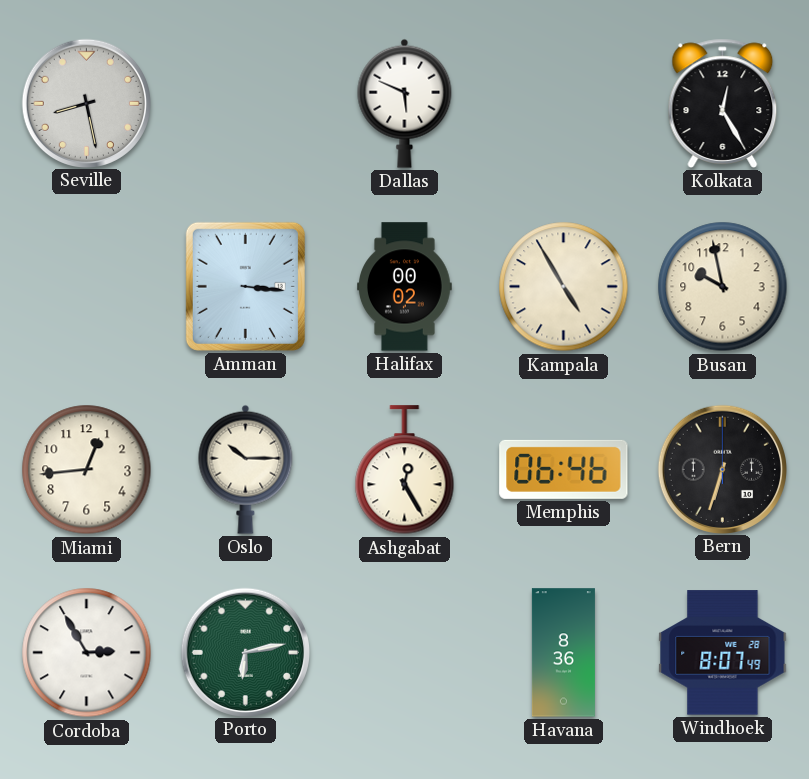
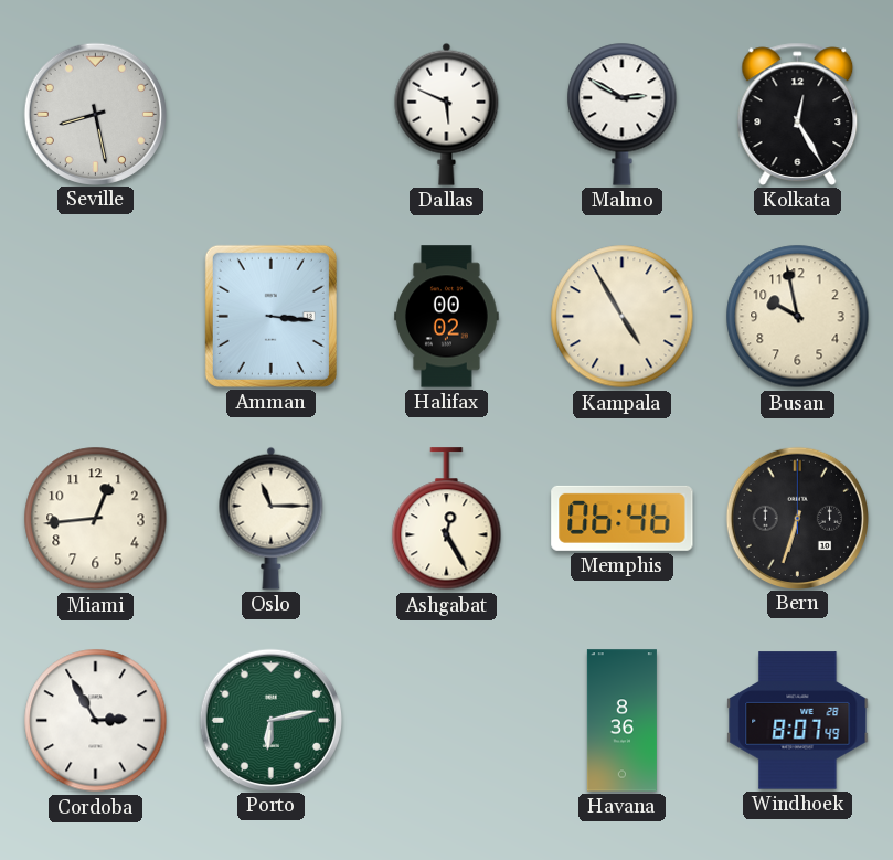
Malmo: none -> 2:50 (623, 114)
Oslo: 10:15 -> 11:15 (272, 518)
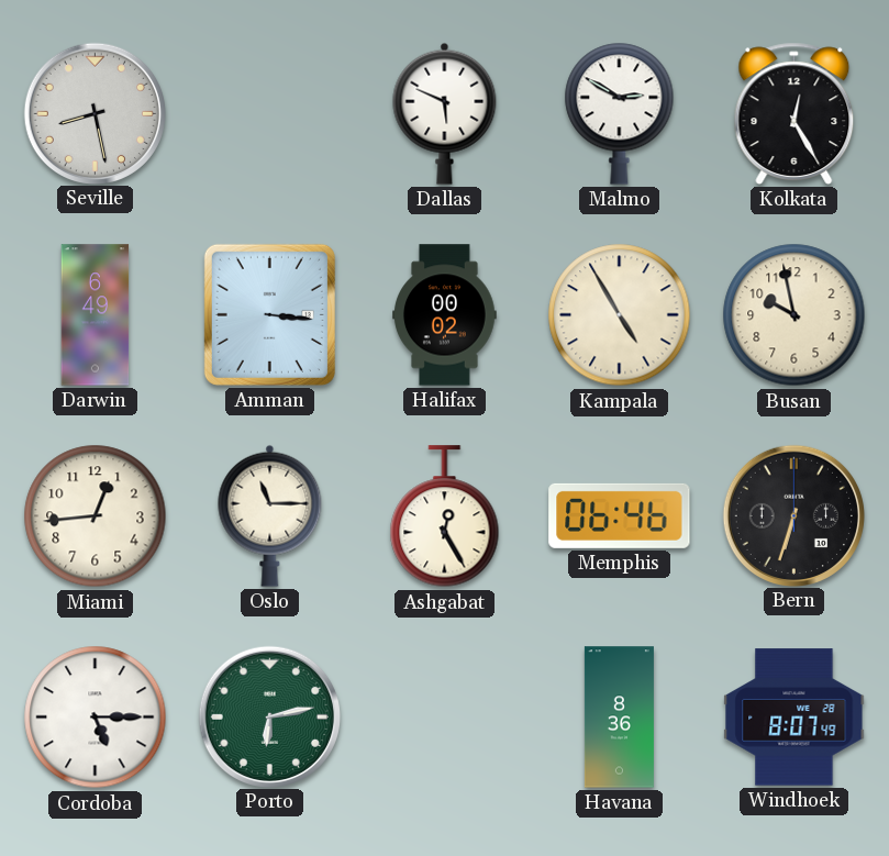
Darwin: none -> 6:49 (96, 315)
Cordoba: 2:55 -> 5:15 (96, 718)
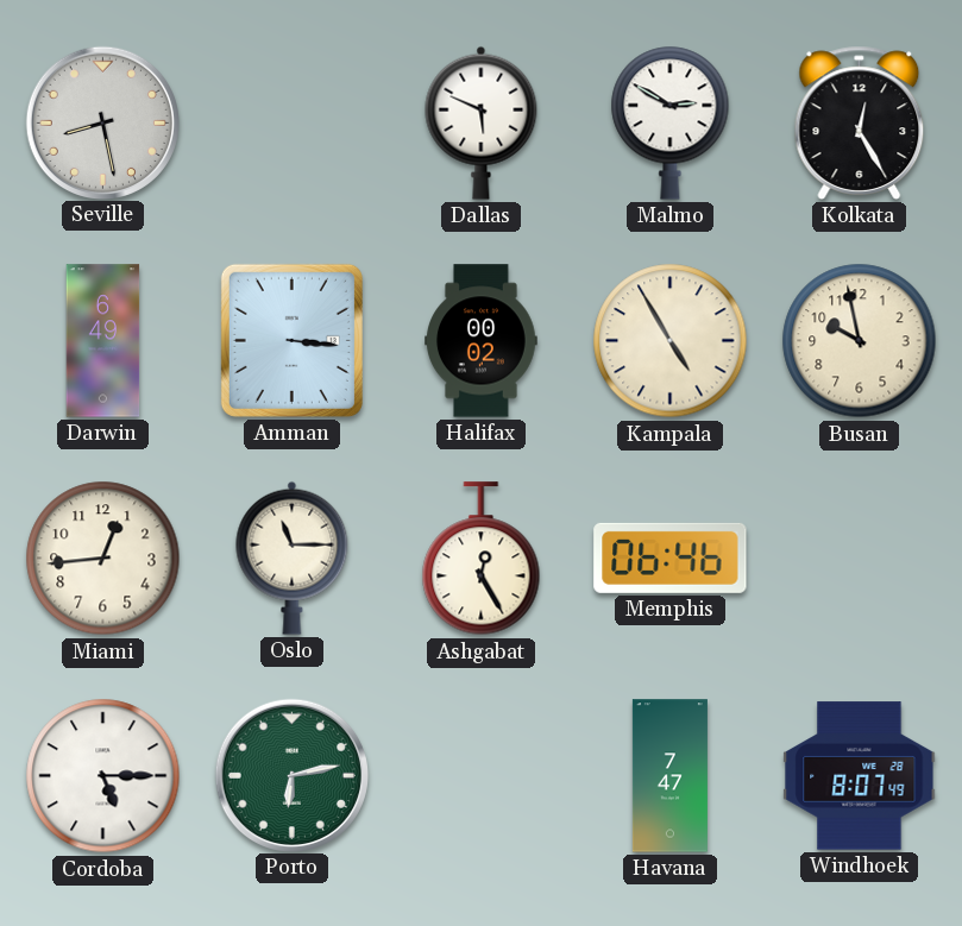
Bern: 6:33 -> none (793, 515)
Havana: 8:36 -> 7:47 (669, 776)
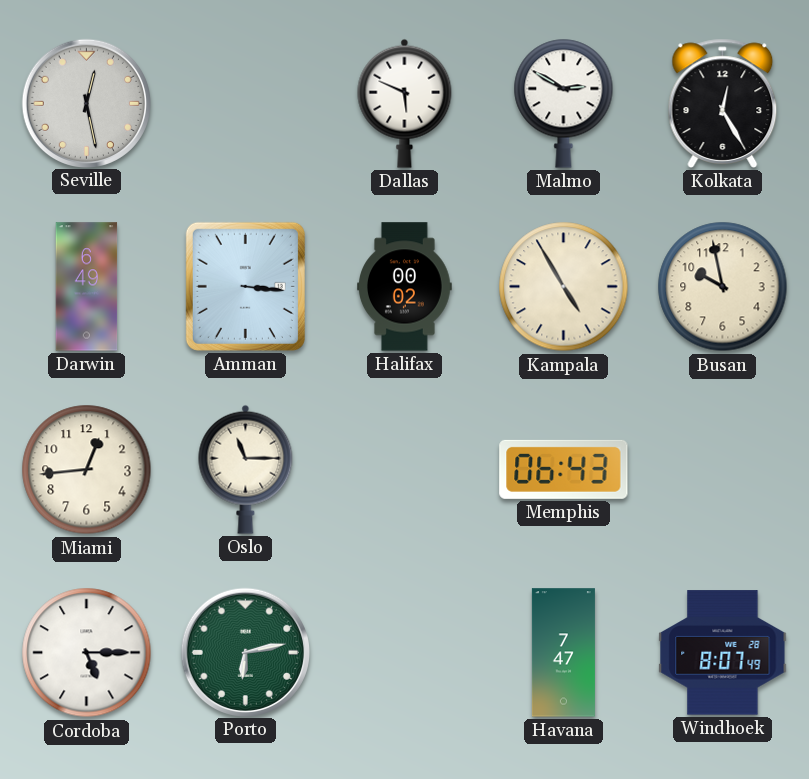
Seville: 8:28 -> 12:28 (86, 103)
Ashgabat: 12:25 -> none (482, 559)
Memphis: 06:46 -> 06:43 (564, 469)
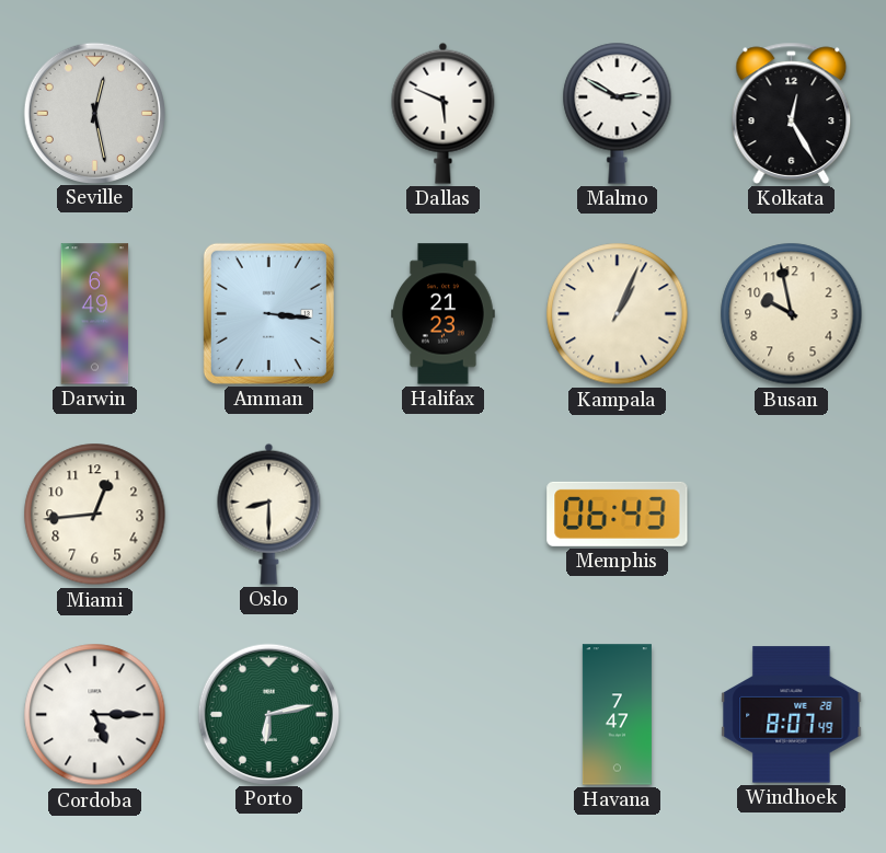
Halifax: 00:02 -> 21:23 (444, 314)
Kampala: 4:55 -> 1:04 (618, 314)
Oslo: 11:15 -> 8:30 (269, 514)
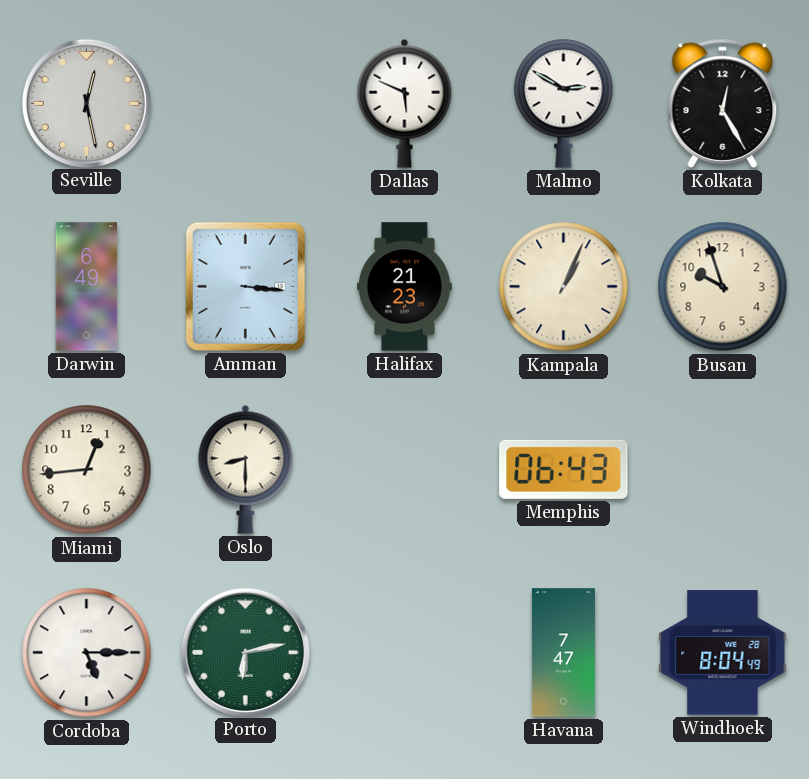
Busan: 9:58 -> 9:57 (723, 287)
Windhoek: 8:07 -> 8:04 (723, 653)
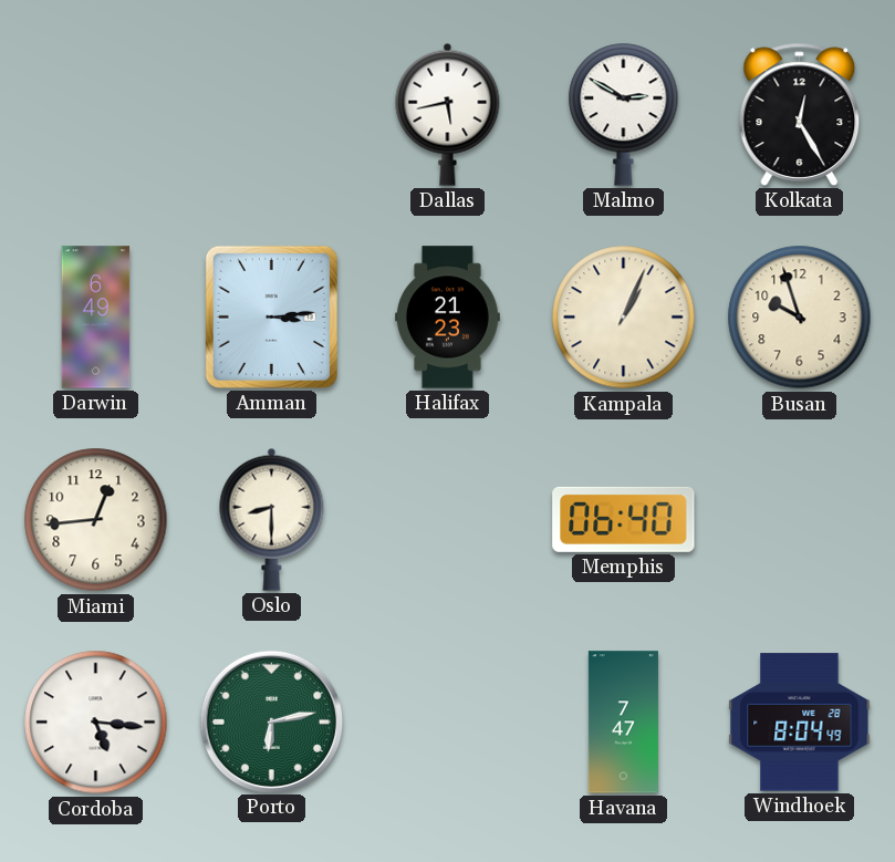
Seville: 12:28 -> none (86, 103)
Dallas: 5:49 -> 5:43 (448, 114)
Amman: 3:16 -> 3:14 (271, 316)
Memphis: 06:43 -> 06:40 (624, 519)
Cordoba: 5:15 -> 5:16 (96, 723)
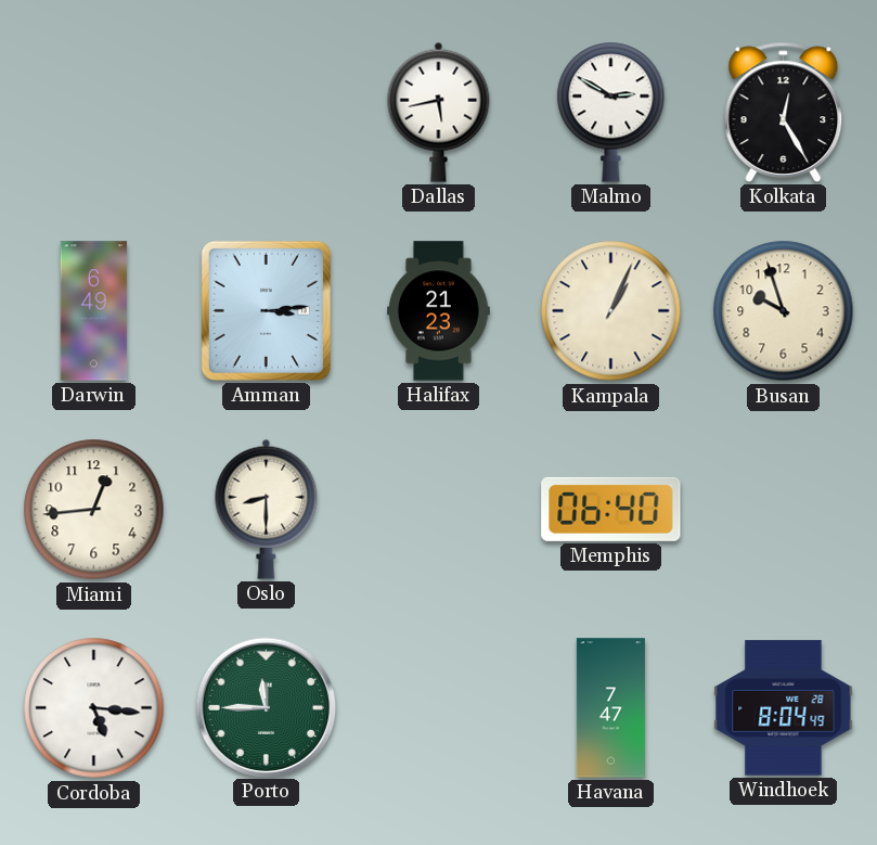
Porto: 6:13 -> 11:45 (266, 707)
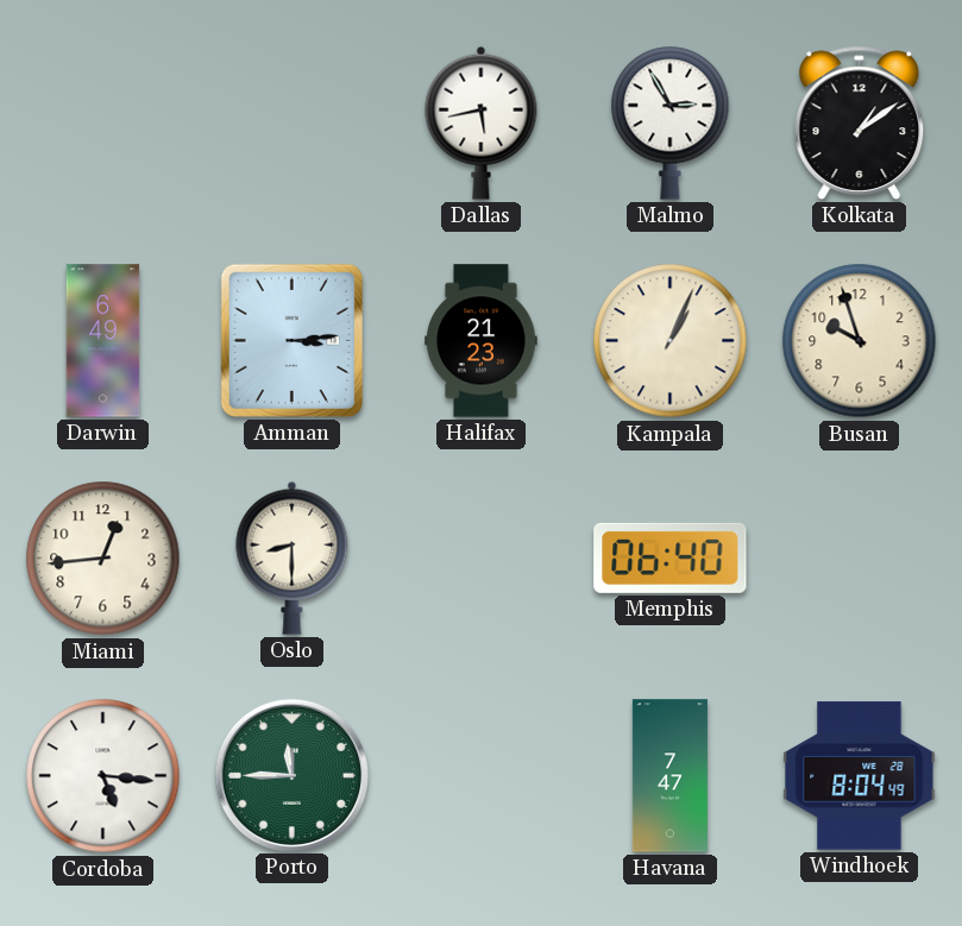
Malmo: 2:50 -> 2:55 (671, 122)
Kolkata: 12:25 -> 1:09 (860, 122)
